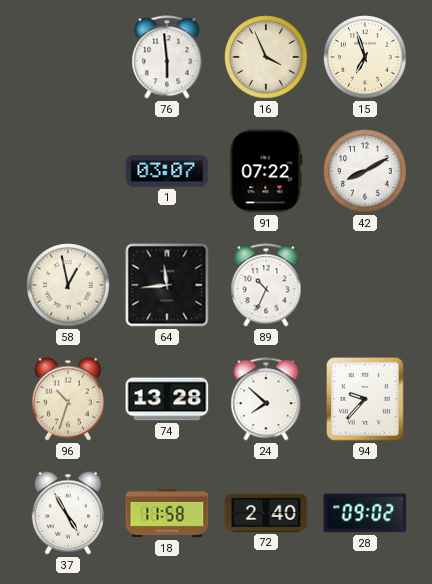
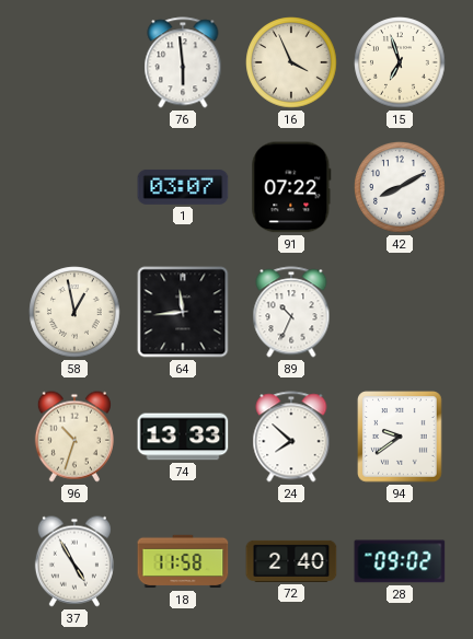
74: 13:28 -> 13:33 (183, 437)
94: 9:37 -> 9:39 (400, 437)
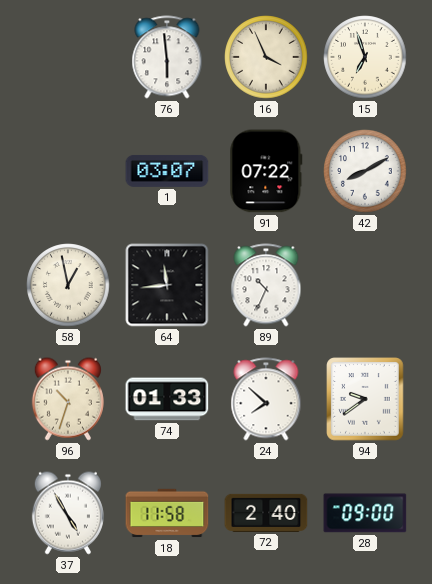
74: 13:33 -> 01:33 (167, 399)
28: 09:02 -> 09:00 (365, 513)
